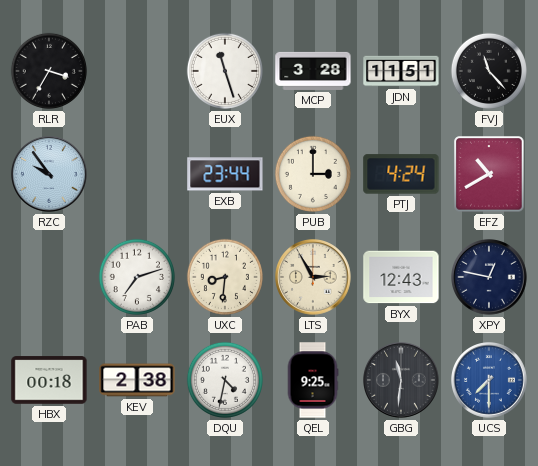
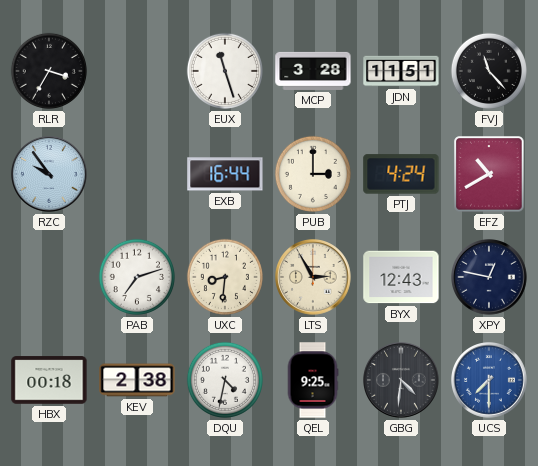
EXB: 23:44 -> 16:44 (225, 174)
GBG: 11:31 -> 4:31 (401, 380)
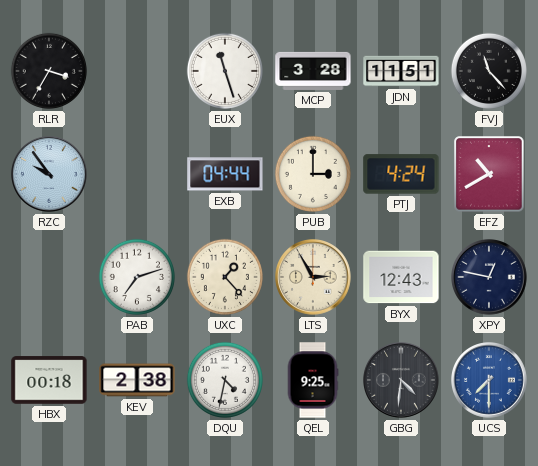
EXB: 16:44 -> 04:44 (225, 174)
UXC: 8:31 -> 1:23 (225, 277)
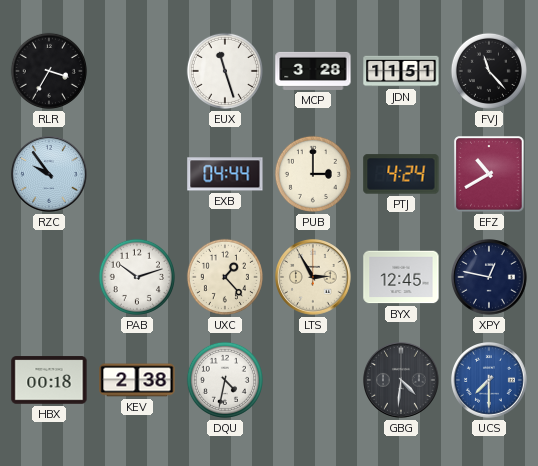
PAB: 7:12 -> 10:12 (137, 277)
BYX: 12:43 -> 12:45 (401, 277)
QEL: 9:25 -> none (313, 380)
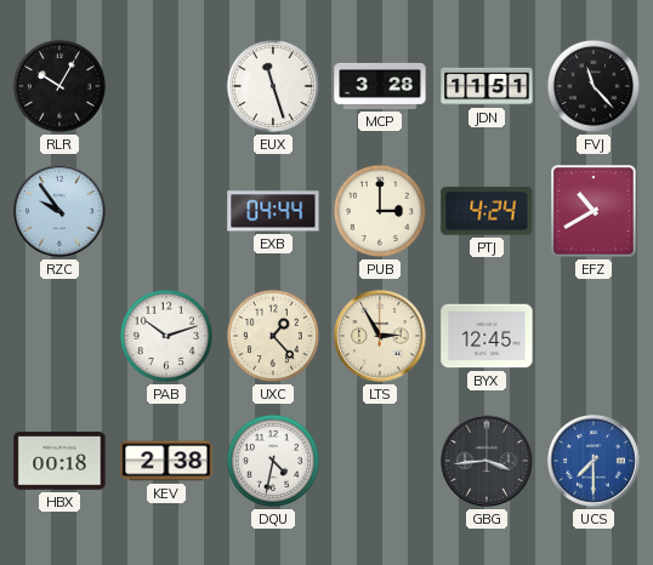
RLR: 3:35 -> 10:05 (59, 86)
XPY: 12:47 -> none (489, 277)
GBG: 4:31 -> 3:44 (487, 461)
